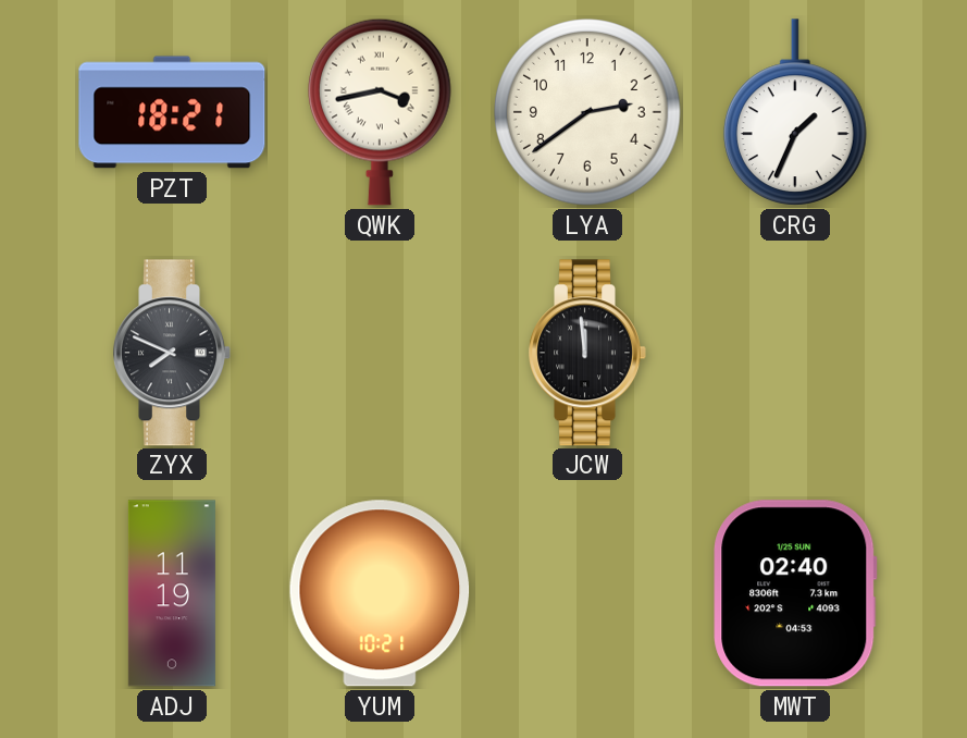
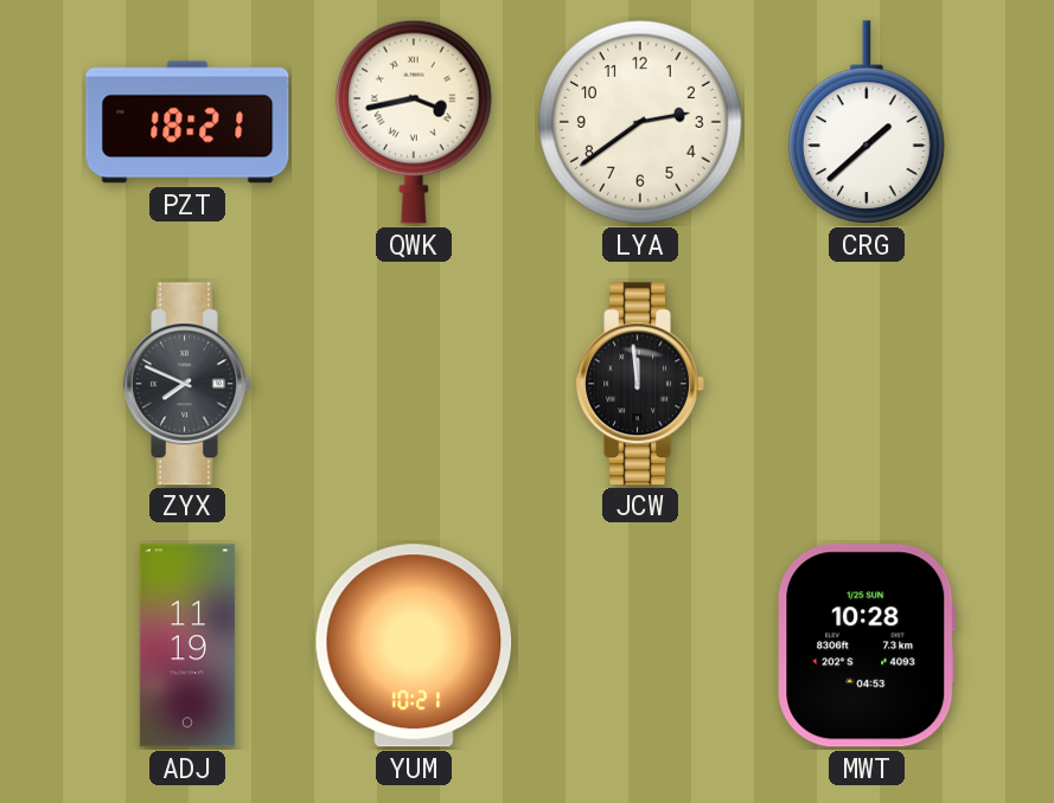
CRG: 1:34 -> 1:38 (867, 122)
MWT: 02:40 -> 10:28 (867, 645)
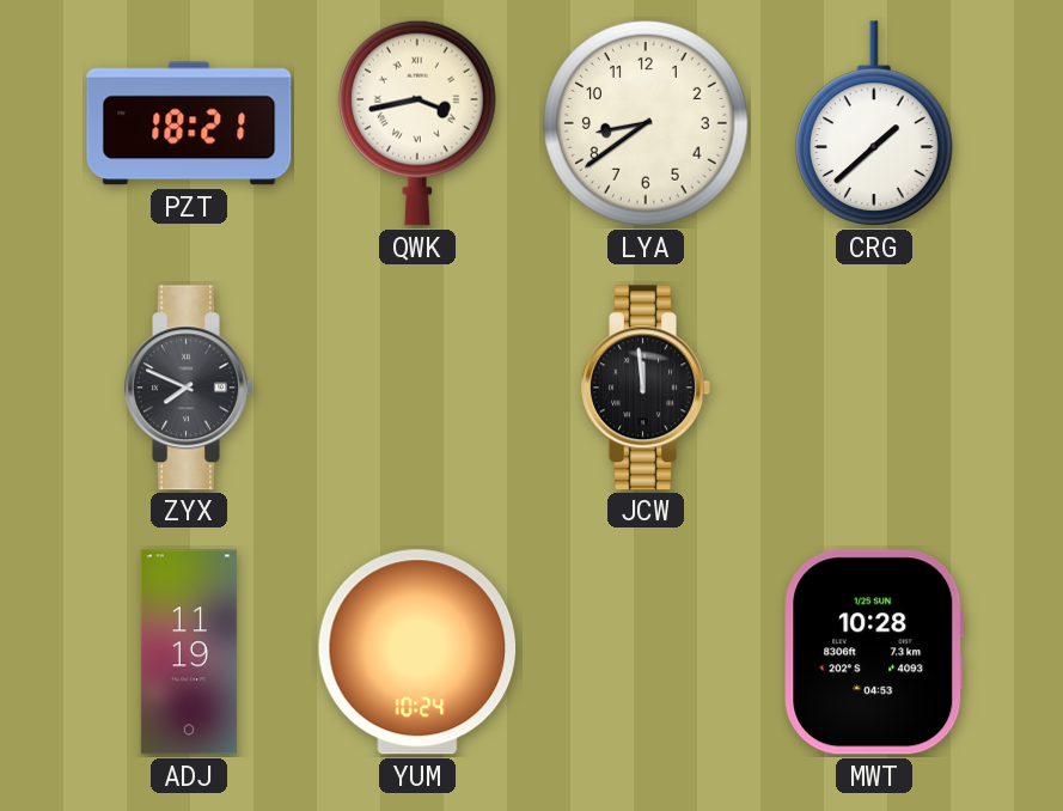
LYA: 2:39 -> 8:39 (647, 124)
YUM: 10:21 -> 10:24 (417, 652)
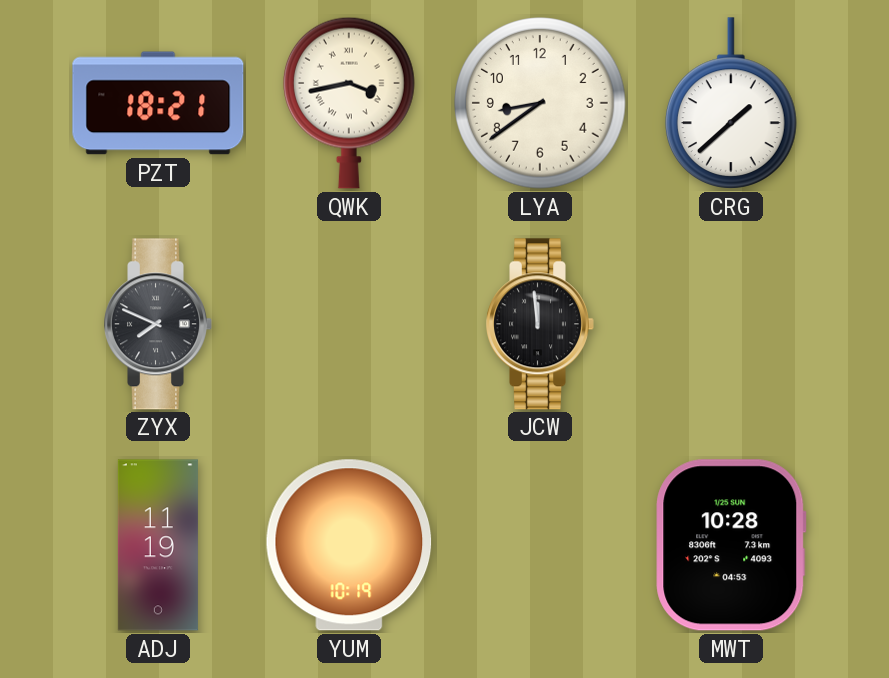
YUM: 10:24 -> 10:19 (349, 545)
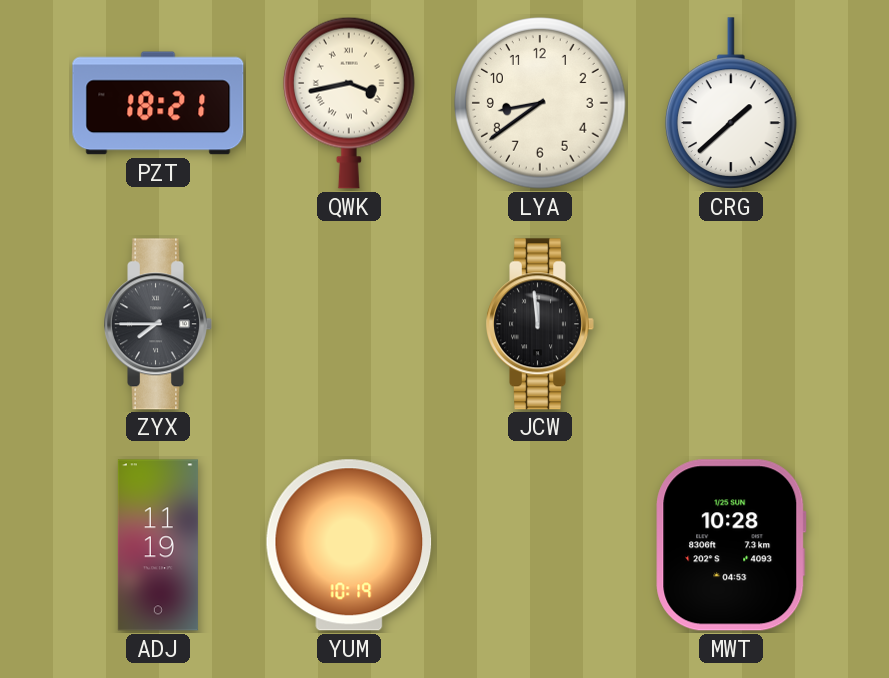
ZYX: 7:49 -> 7:45 (158, 324)
